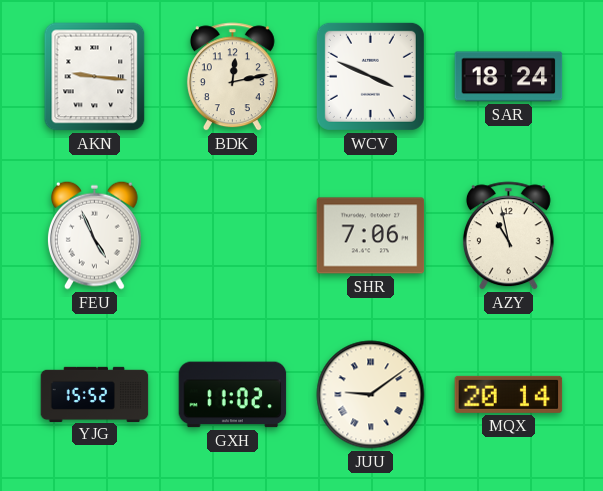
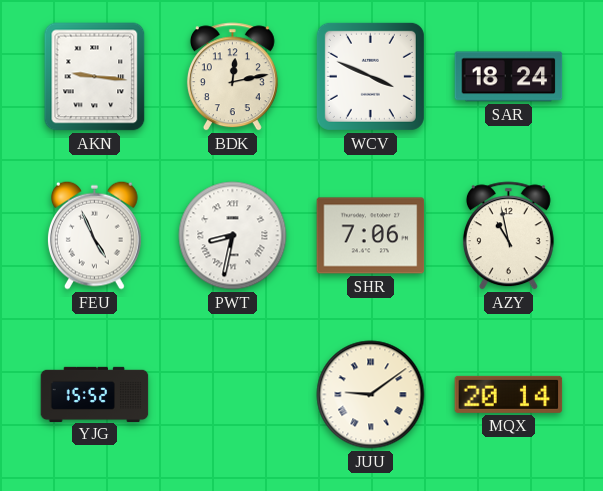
PWT: none -> 8:32 (233, 236)
GXH: 11:02 -> none (233, 395)
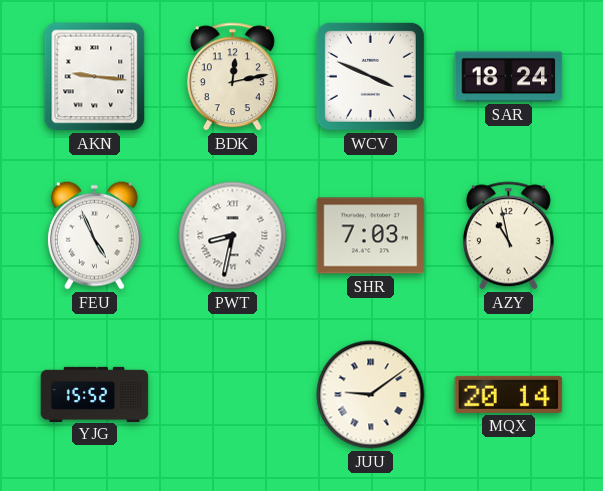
SHR: 7:06 -> 7:03 (371, 236)
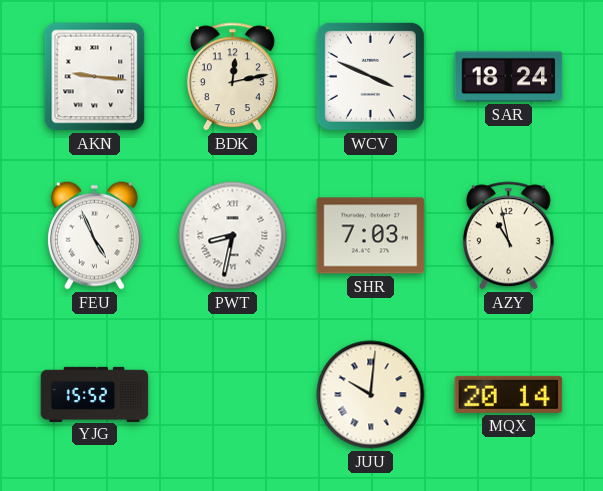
JUU: 9:09 -> 10:01 (371, 395)
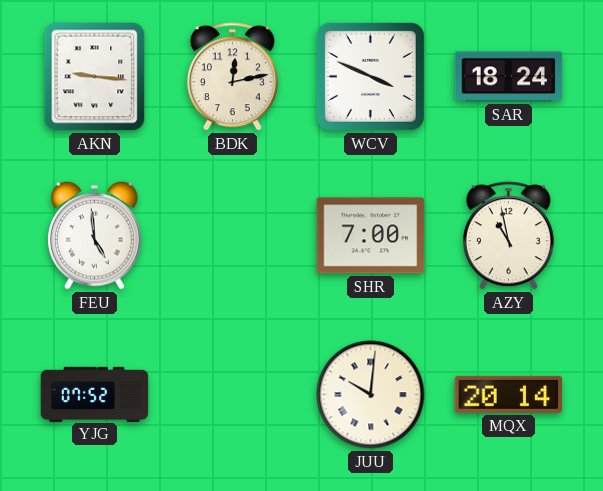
FEU: 4:56 -> 4:59 (95, 235)
PWT: 8:32 -> none (233, 236)
SHR: 7:03 -> 7:00 (371, 236)
YJG: 15:52 -> 07:52 (95, 394)
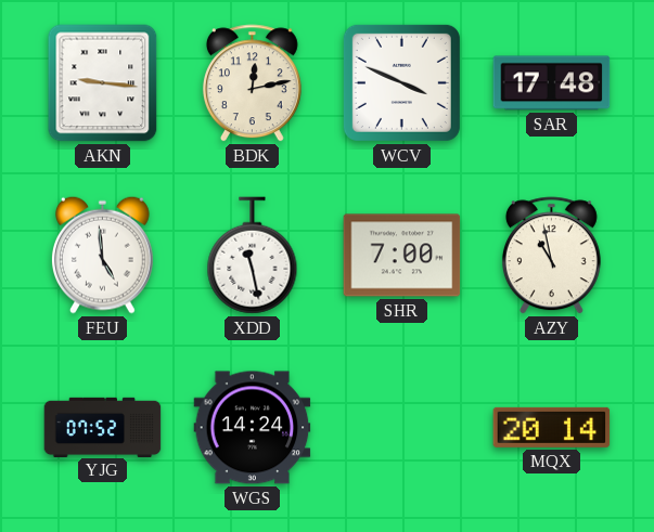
SAR: 18:24 -> 17:48 (552, 83)
XDD: none -> 11:28 (253, 256)
WGS: none -> 14:24 (253, 428)
JUU: 10:01 -> none (371, 395)
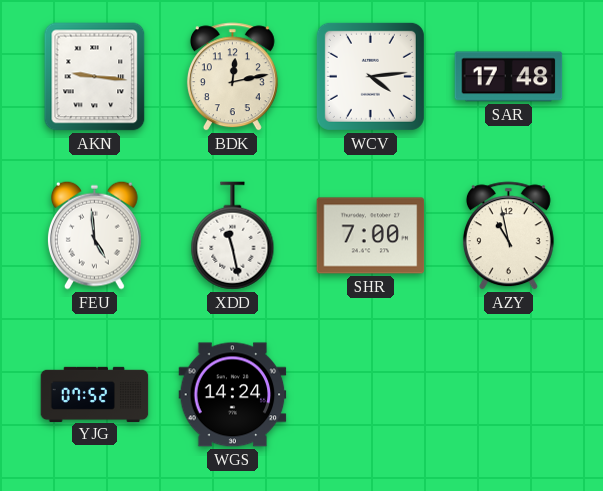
WCV: 3:49 -> 4:14 (370, 76)
MQX: 20:14 -> none (552, 427)
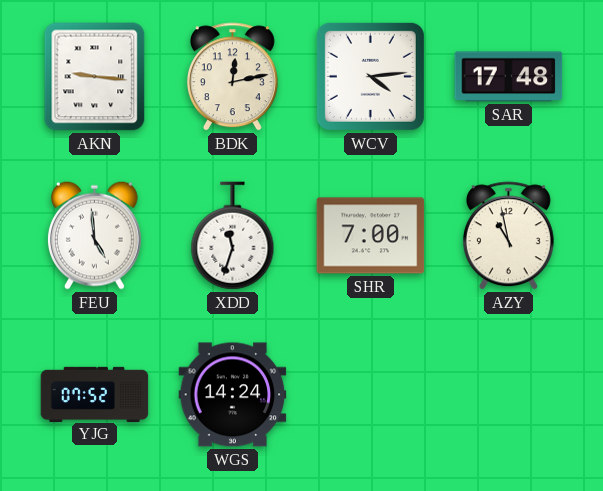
XDD: 11:28 -> 11:33 (233, 236)
